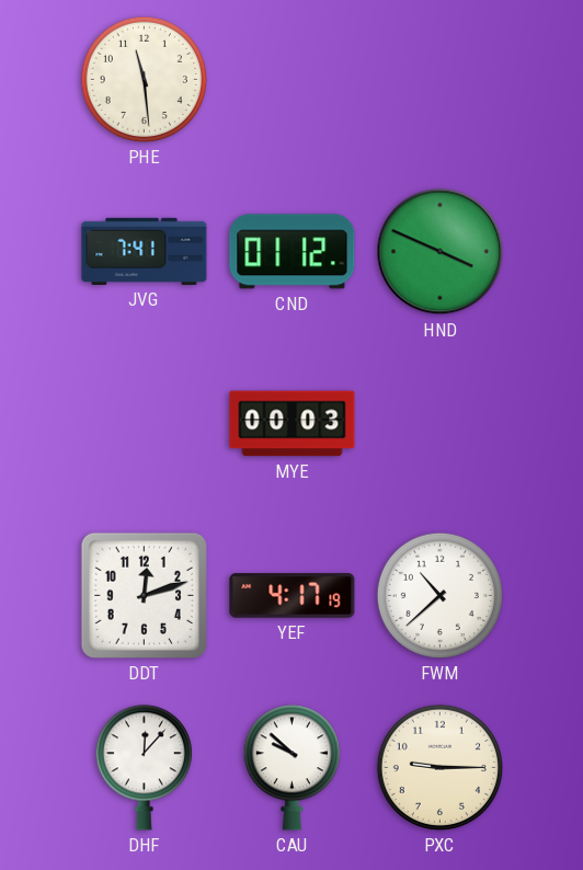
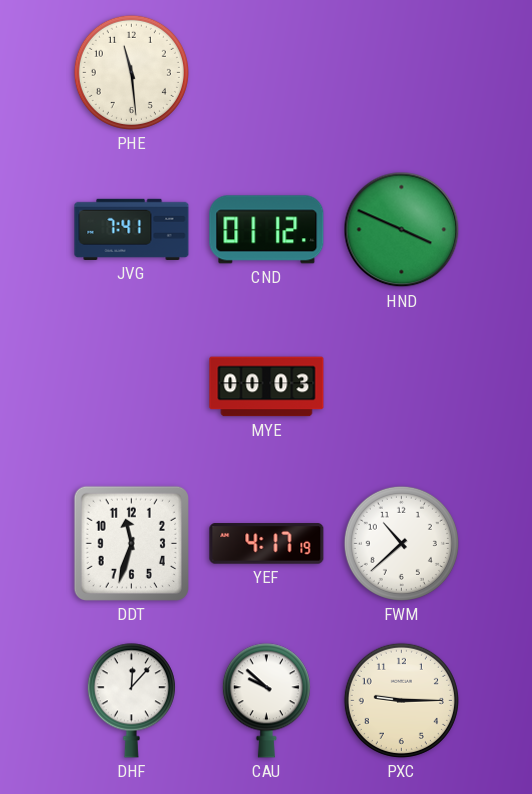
DDT: 12:12 -> 11:33 (131, 543)
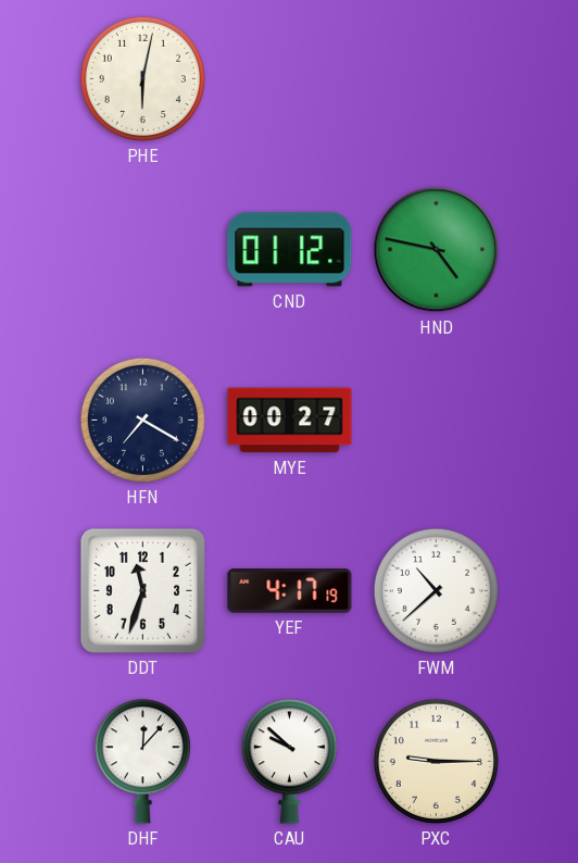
PHE: 11:29 -> 6:02 (142, 78)
JVG: 7:41 -> none (132, 229)
HND: 3:49 -> 4:47 (437, 250)
HFN: none -> 7:20 (142, 420)
MYE: 00:03 -> 00:27 (290, 421)
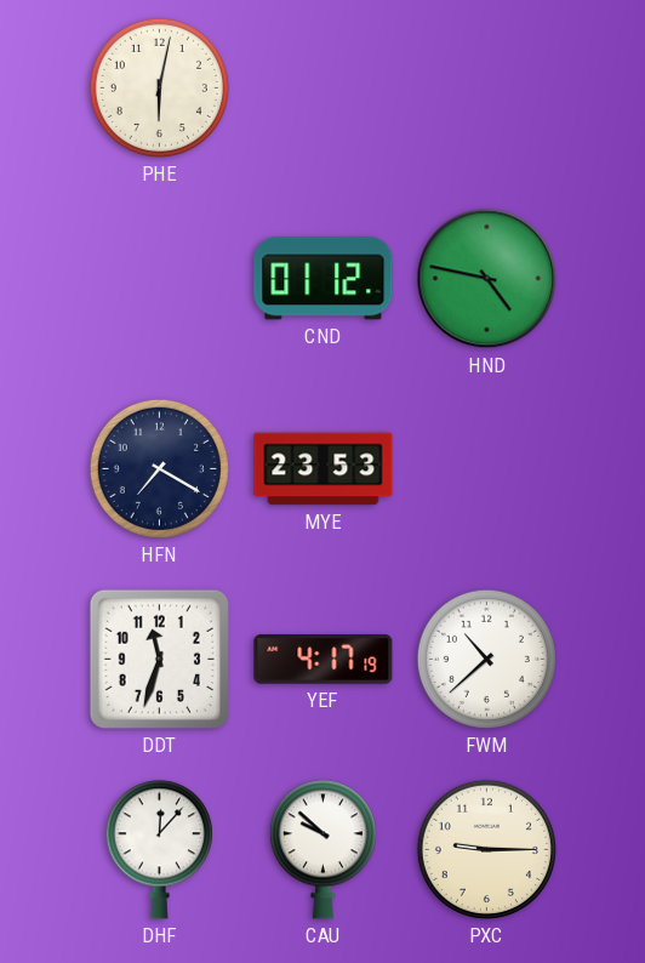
MYE: 00:27 -> 23:53 (324, 469)
